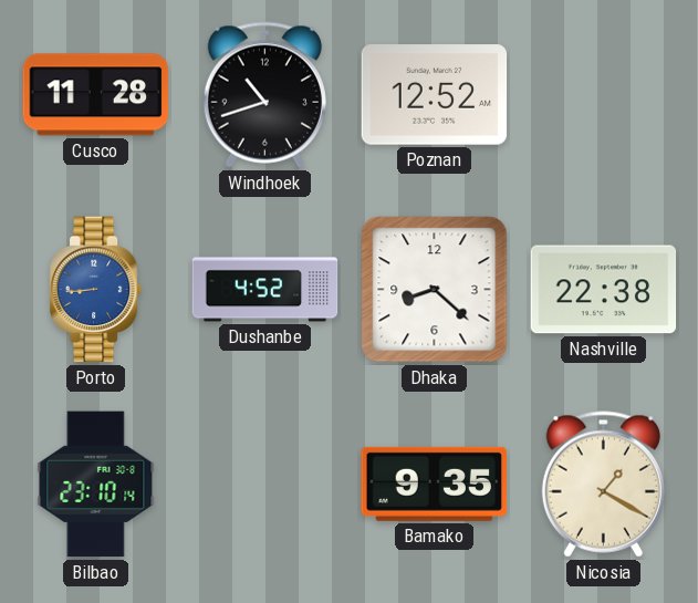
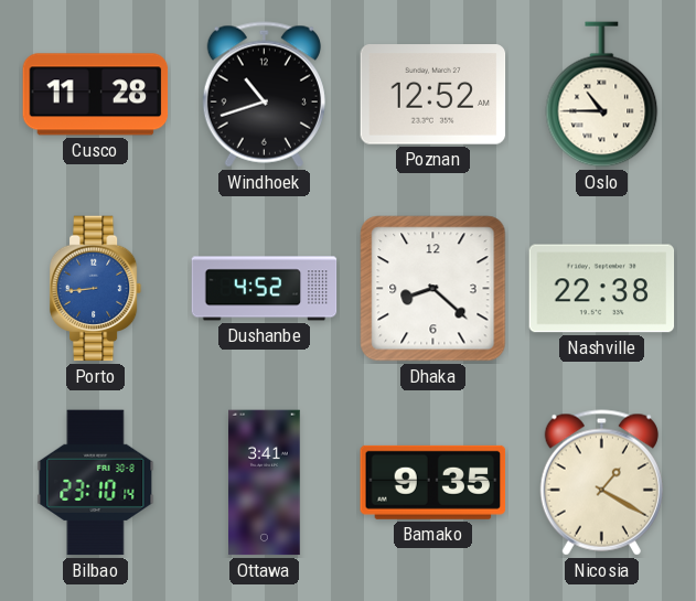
Oslo: none -> 10:45 (602, 95)
Ottawa: none -> 3:41 (265, 483)
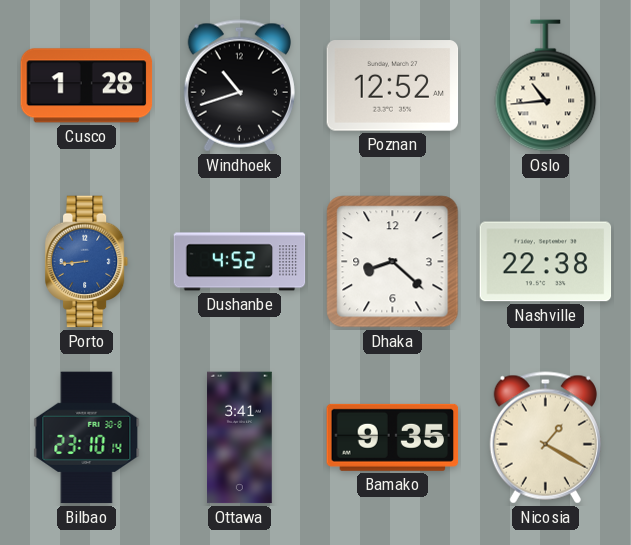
Cusco: 11:28 -> 1:28 (87, 86)
Oslo: 10:45 -> 10:44 (546, 86)
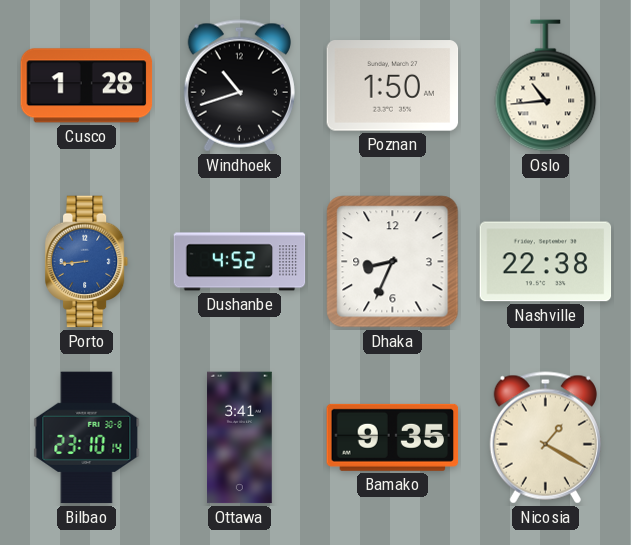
Poznan: 12:52 -> 1:50 (393, 86)
Dhaka: 8:22 -> 8:34 (393, 262)
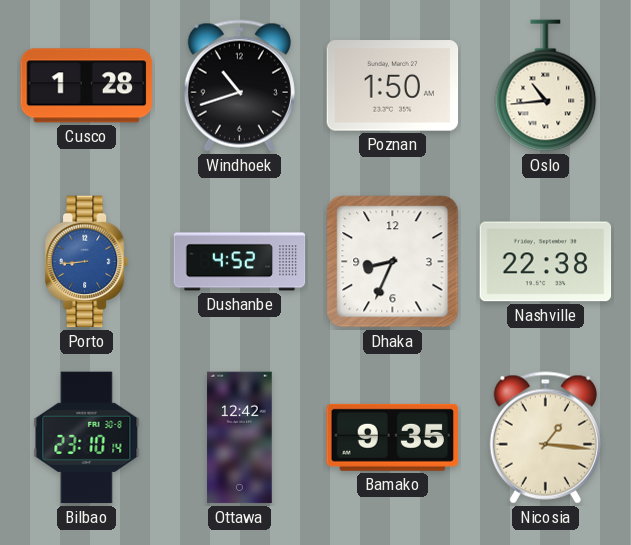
Ottawa: 3:41 -> 12:42 (240, 438)
Nicosia: 1:20 -> 1:16 (545, 438)
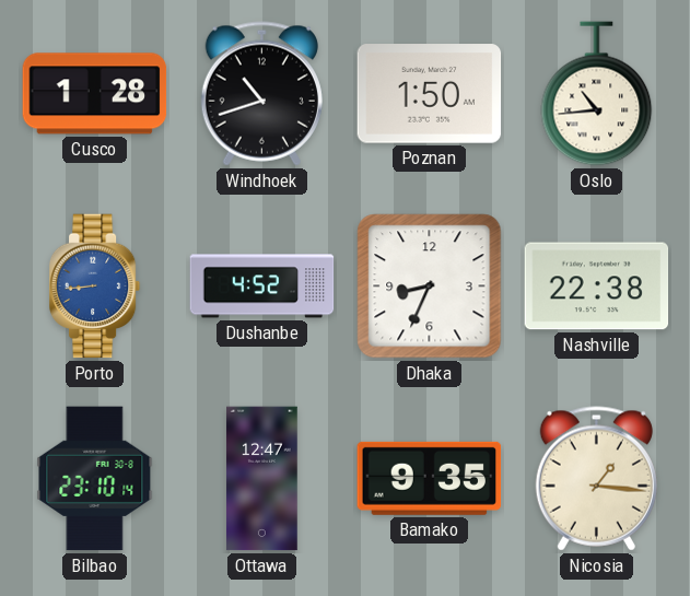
Ottawa: 12:42 -> 12:47 (262, 479)
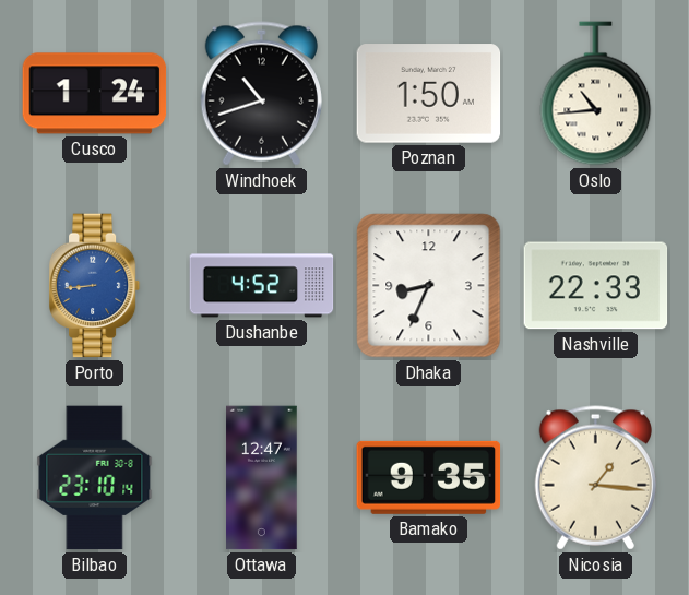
Cusco: 1:28 -> 1:24 (95, 94)
Nashville: 22:38 -> 22:33 (596, 286)
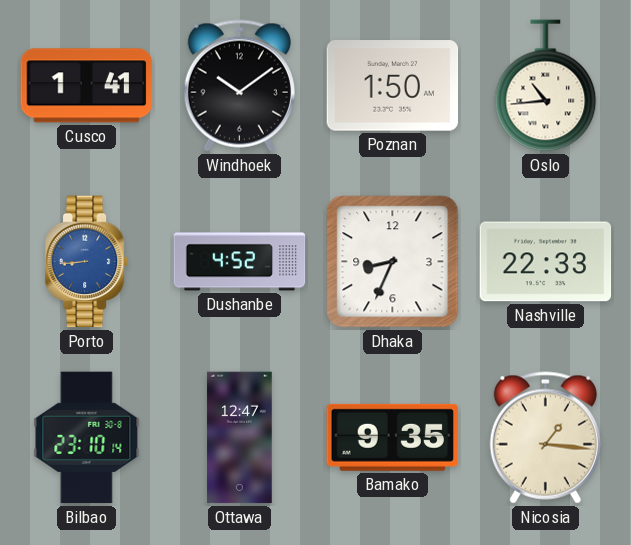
Cusco: 1:24 -> 1:41 (87, 86)
Windhoek: 10:42 -> 10:09 (239, 86)
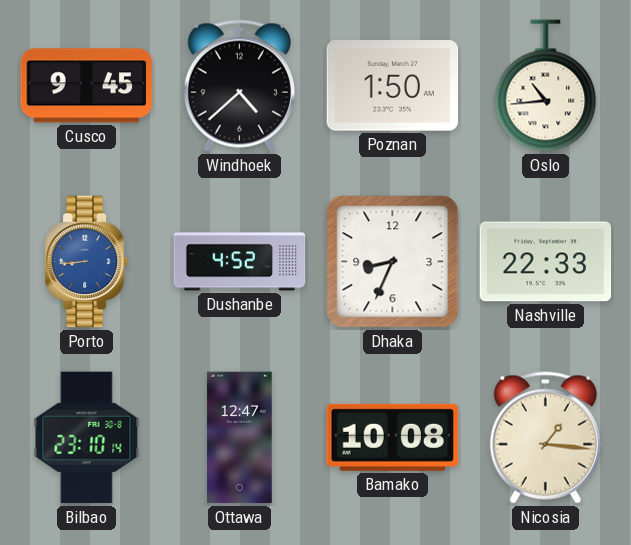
Cusco: 1:41 -> 9:45 (87, 86)
Windhoek: 10:09 -> 4:38 (239, 86)
Bamako: 9:35 -> 10:08 (393, 437)
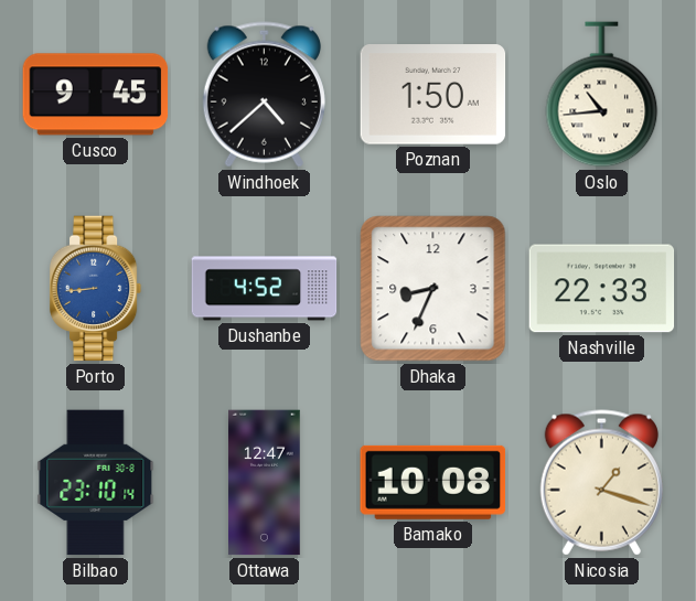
Nicosia: 1:16 -> 1:18 (601, 483)
